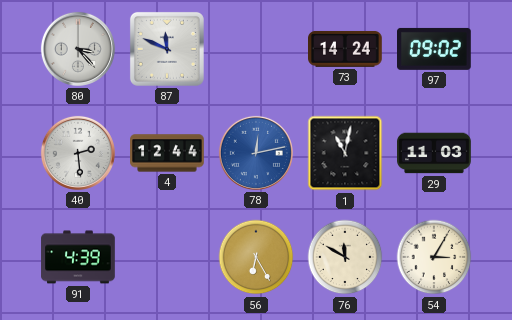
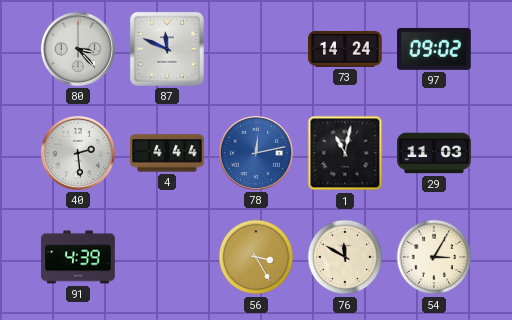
4: 12:44 -> 4:44 (167, 153)
56: 6:25 -> 3:25 (256, 257)
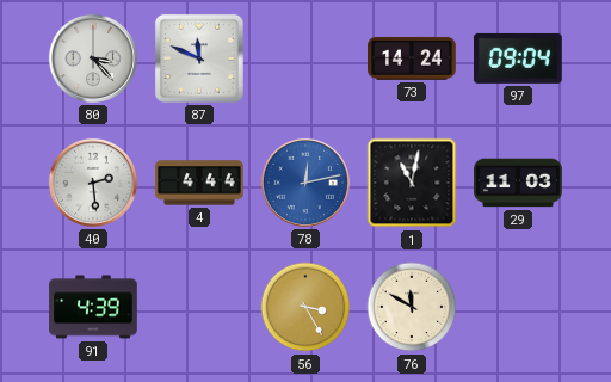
97: 09:02 -> 09:04 (519, 58)
54: 3:05 -> none (434, 257)
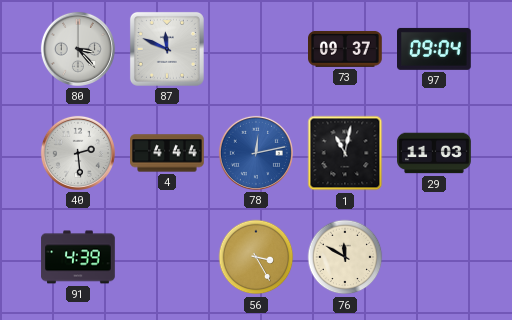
73: 14:24 -> 09:37 (346, 49)
